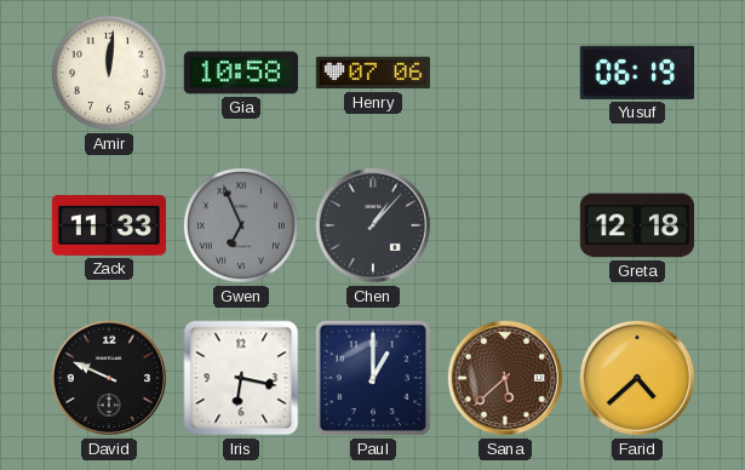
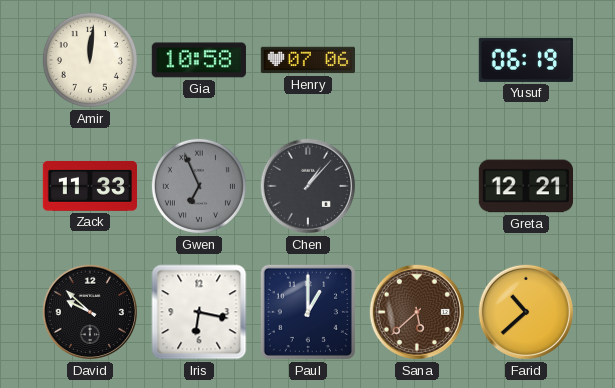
Greta: 12:18 -> 12:21 (525, 186)
David: 9:49 -> 9:52 (90, 312)
Farid: 4:38 -> 10:38 (526, 312)
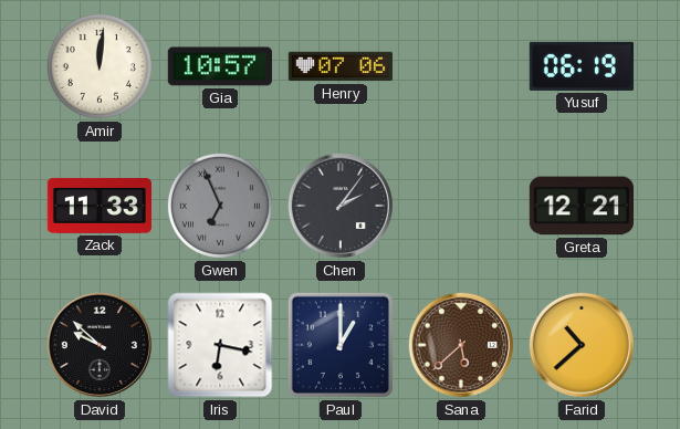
Gia: 10:58 -> 10:57 (219, 66)
Chen: 1:07 -> 2:06 (341, 206)
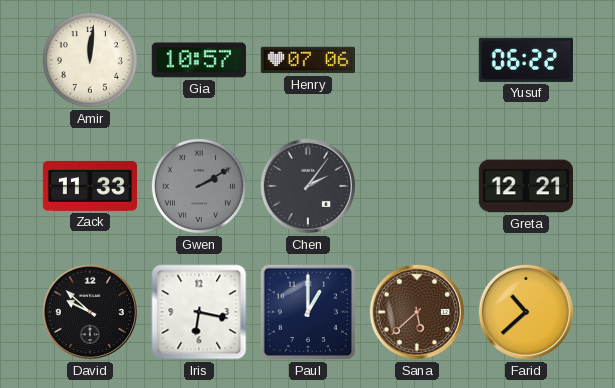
Yusuf: 06:19 -> 06:22 (525, 60)
Gwen: 6:56 -> 2:10 (199, 186)
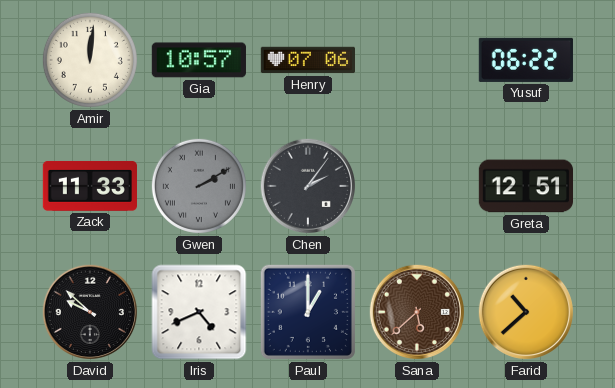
Greta: 12:21 -> 12:51 (525, 186)
Iris: 6:17 -> 4:41 (199, 312)
